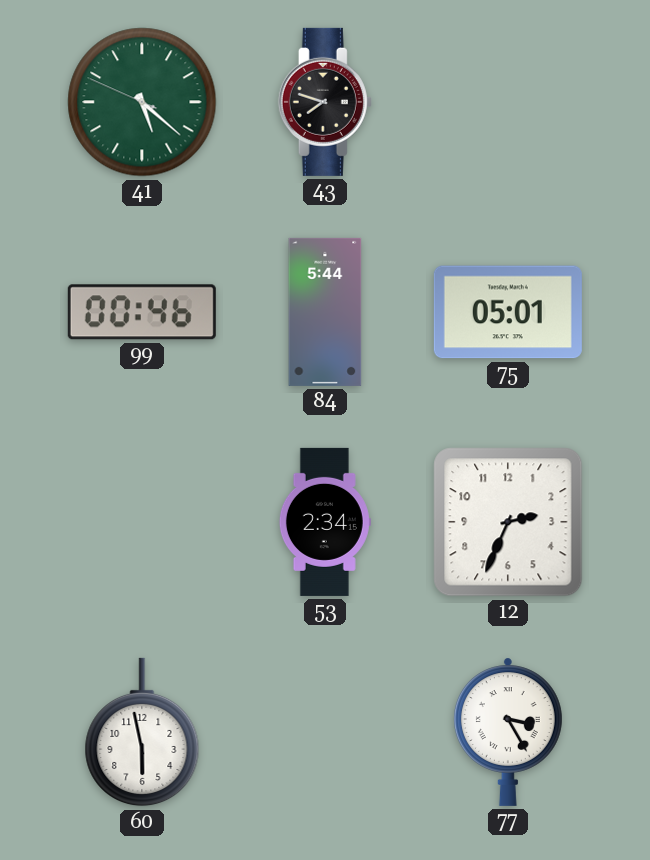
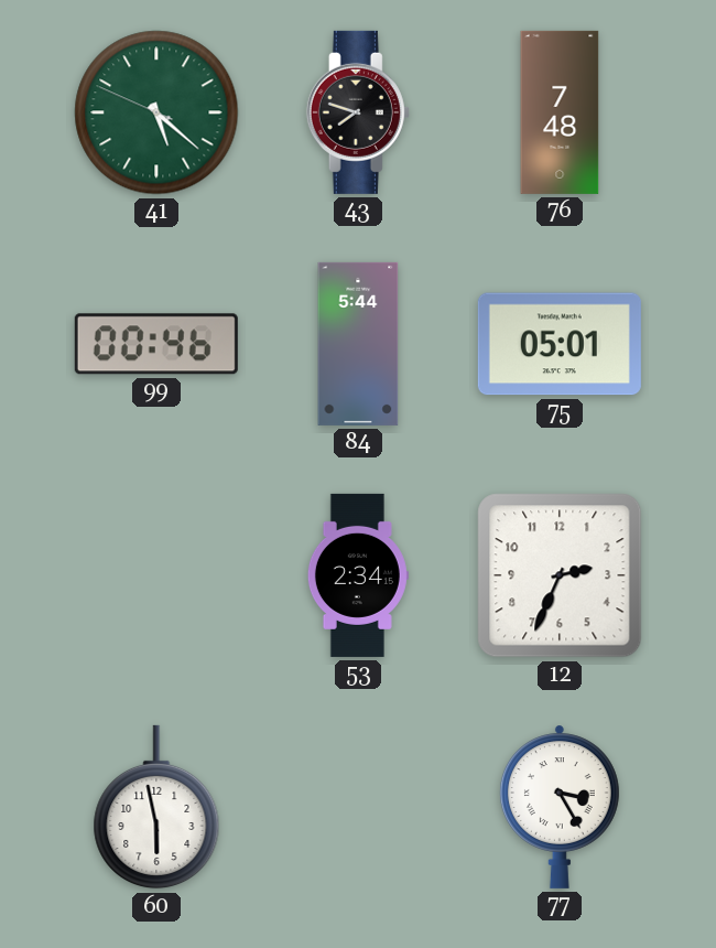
76: none -> 7:48 (560, 112)
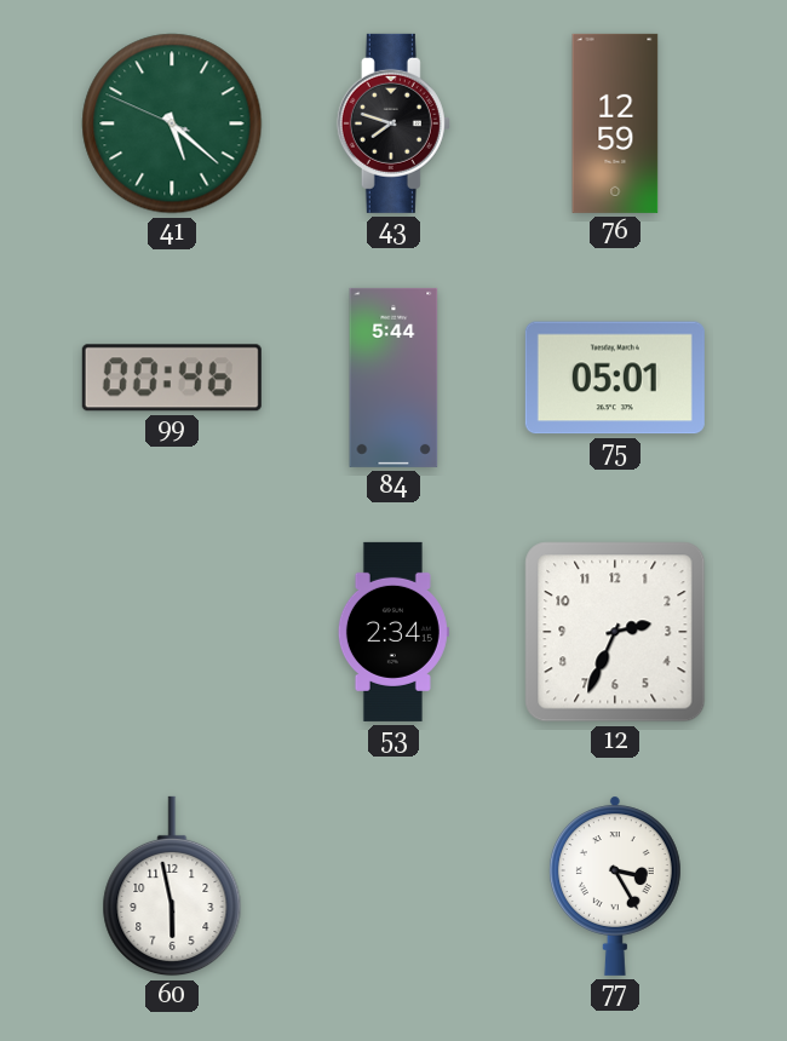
76: 7:48 -> 12:59 (615, 123)
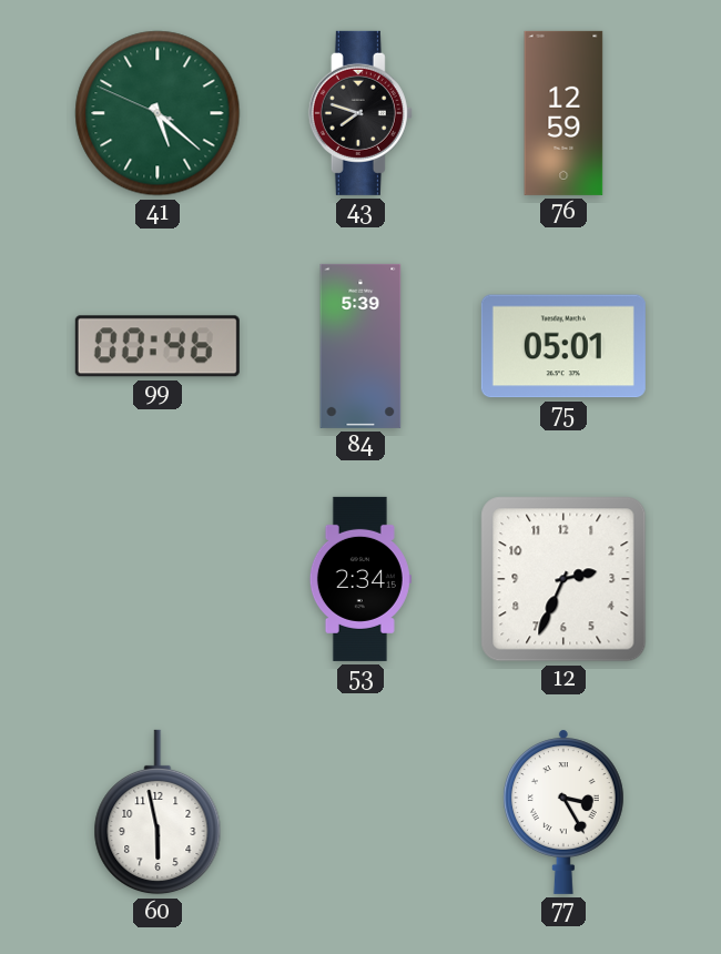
84: 5:44 -> 5:39 (360, 346)
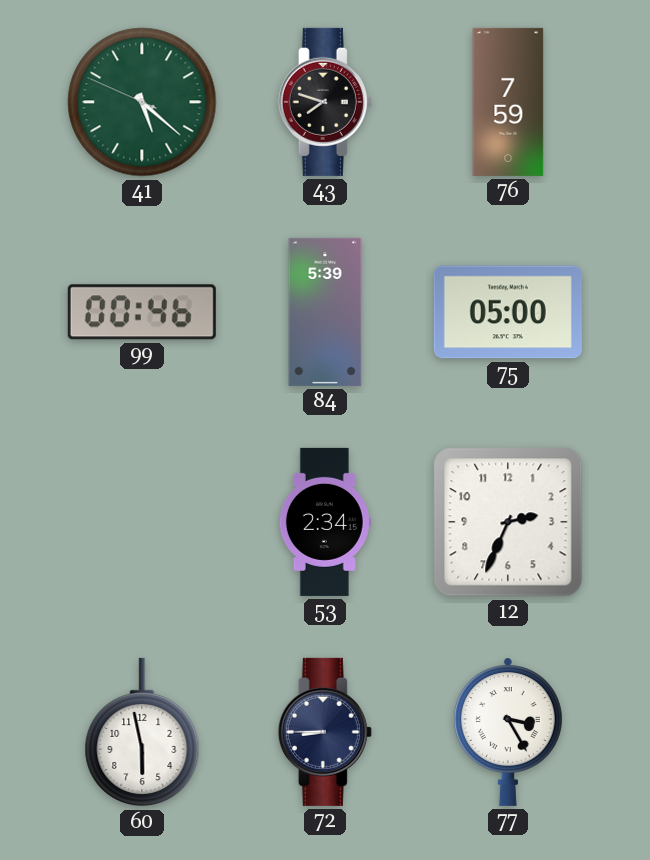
76: 12:59 -> 7:59 (508, 102)
75: 05:01 -> 05:00 (508, 312)
72: none -> 8:45 (325, 732)
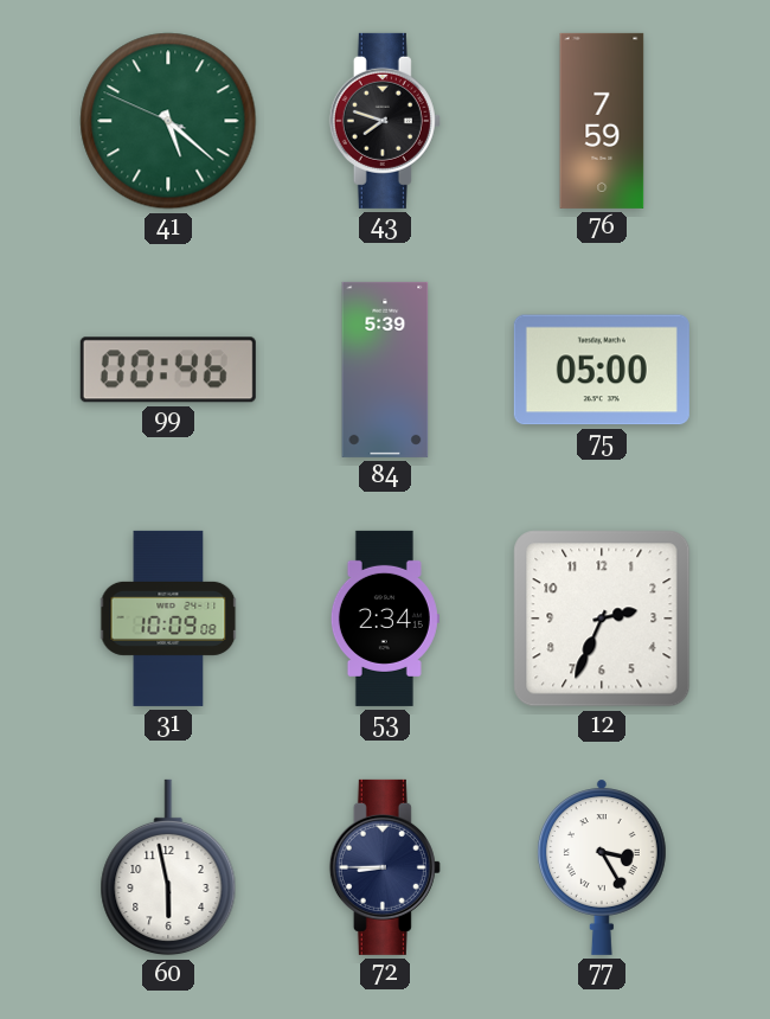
31: none -> 10:09 (168, 619)
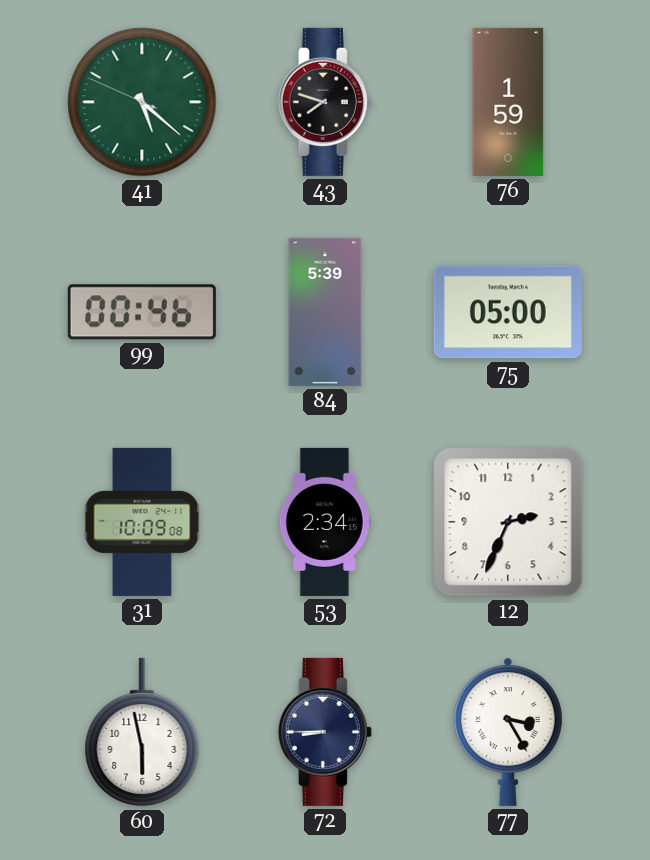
76: 7:59 -> 1:59 (508, 102)
